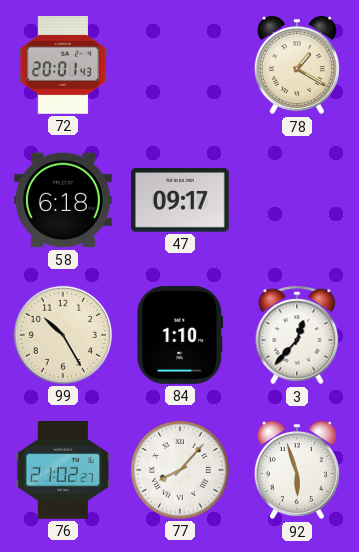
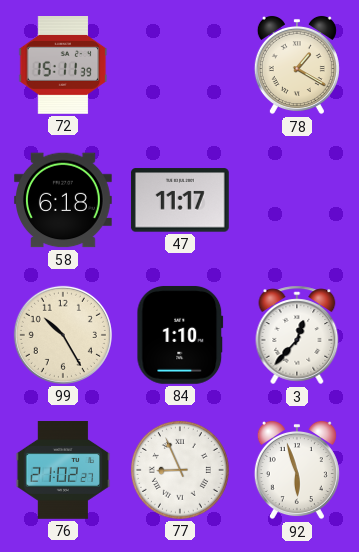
72: 20:01 -> 15:11 (63, 66)
47: 09:17 -> 11:17 (180, 200)
77: 8:07 -> 8:56 (180, 470)
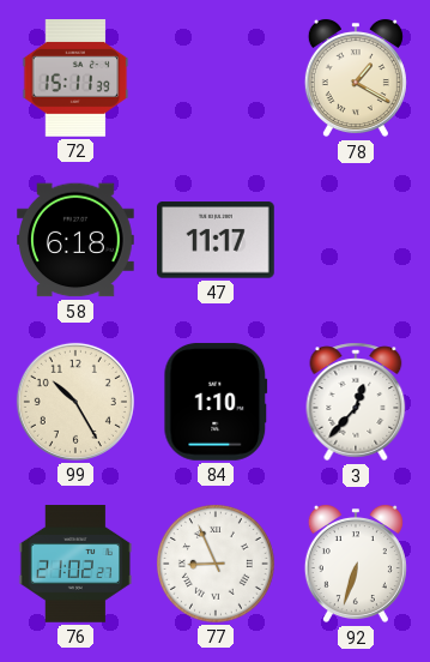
92: 5:57 -> 6:33 (356, 564)
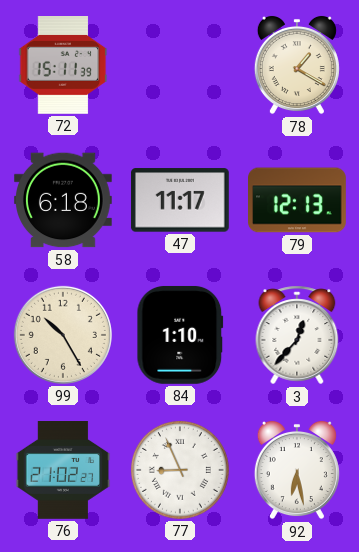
79: none -> 12:13 (298, 200)
92: 6:33 -> 6:28 (297, 470)
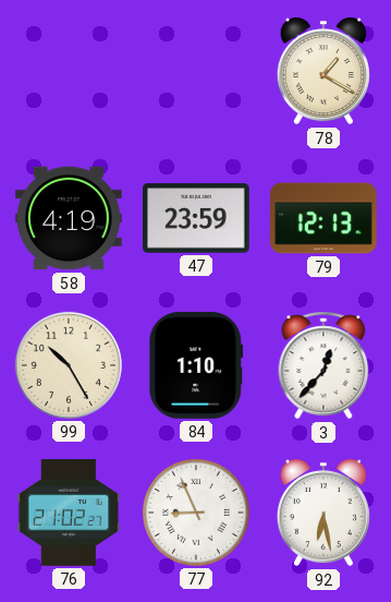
72: 15:11 -> none (63, 66)
58: 6:18 -> 4:19 (70, 218)
47: 11:17 -> 23:59 (196, 218)
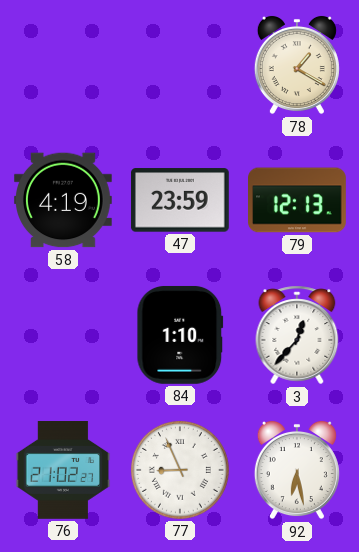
99: 10:25 -> none (69, 365)
